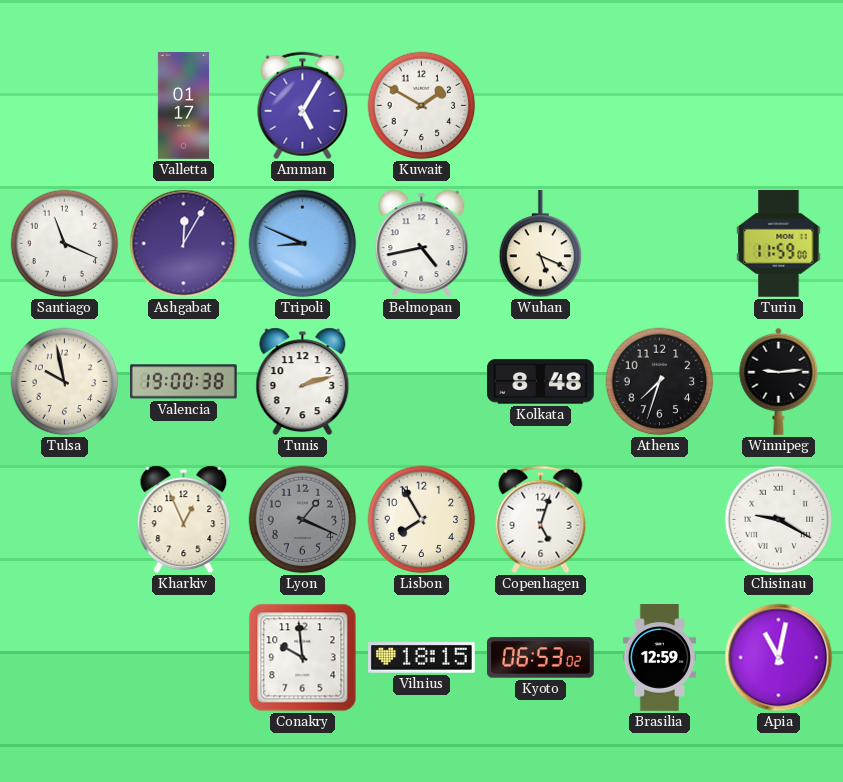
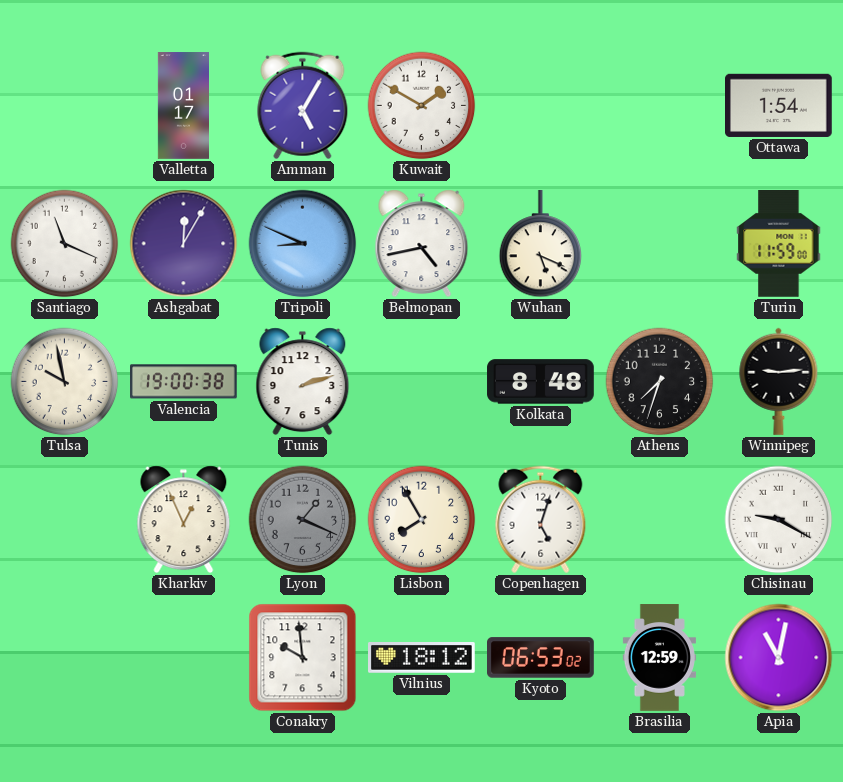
Ottawa: none -> 1:54 (779, 105)
Vilnius: 18:15 -> 18:12 (422, 658)
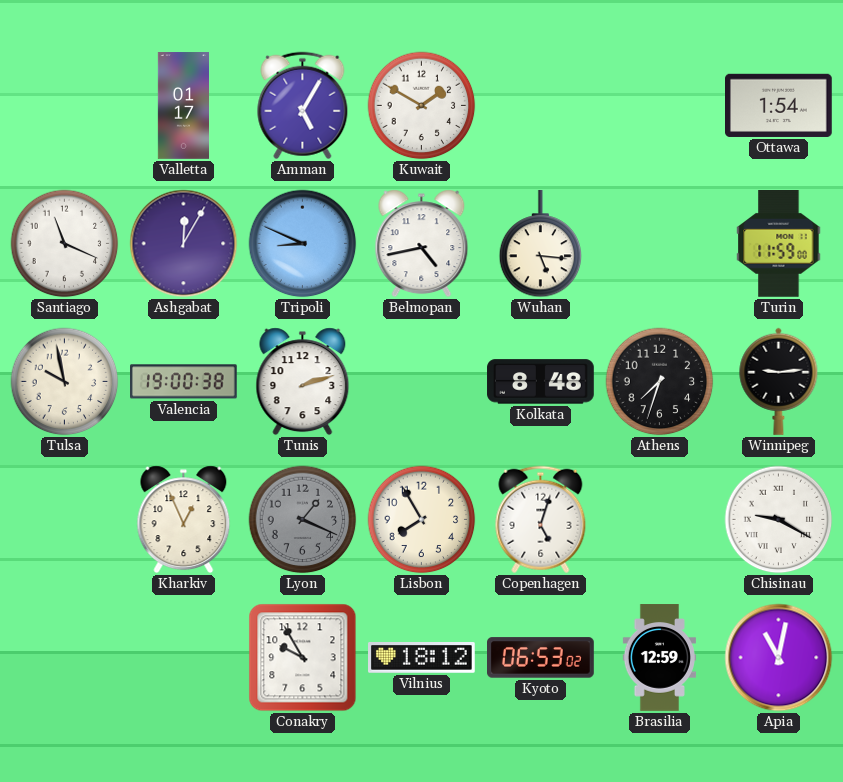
Wuhan: 5:19 -> 5:16 (541, 245)
Conakry: 9:59 -> 9:55 (303, 658)
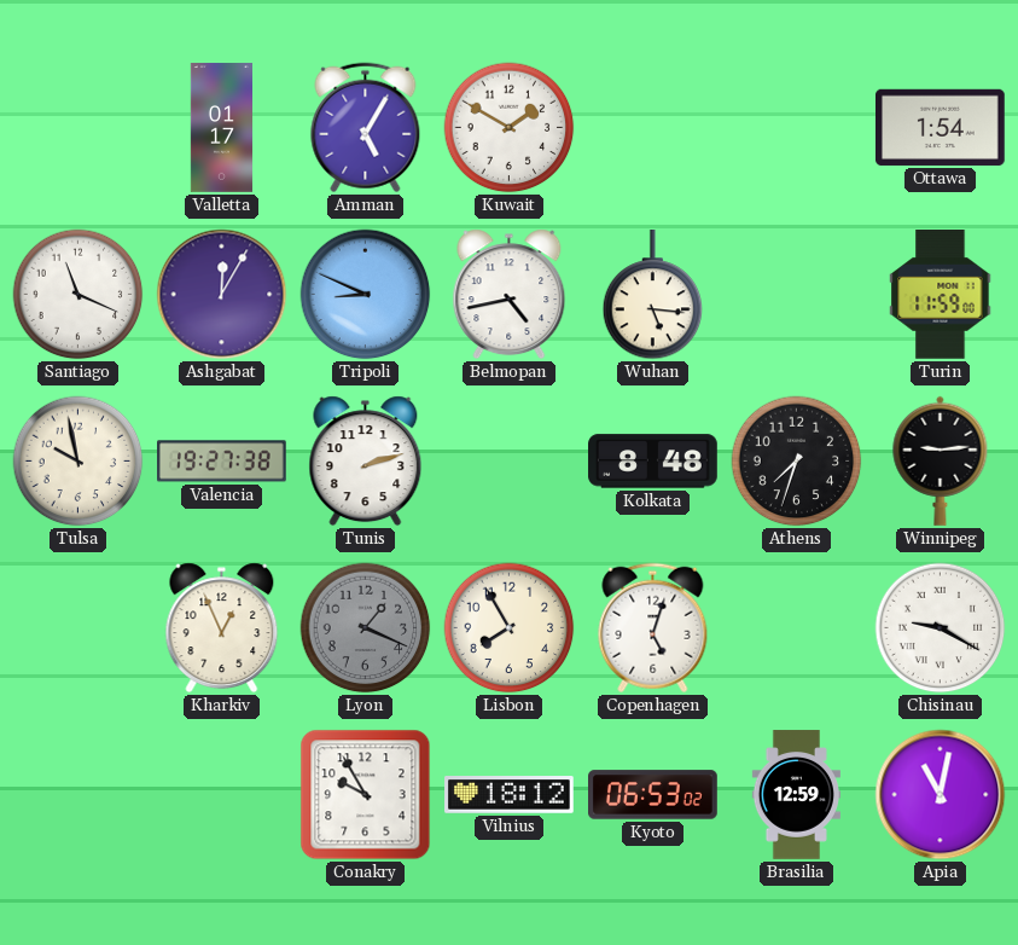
Valencia: 19:00 -> 19:27 (222, 462)
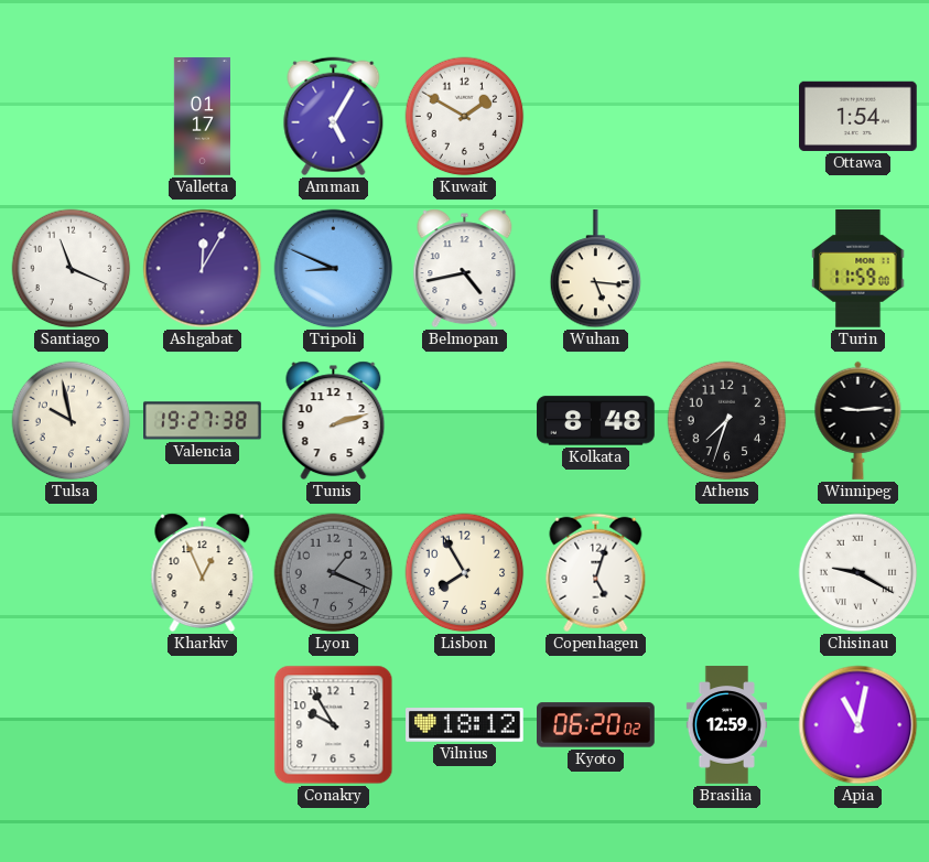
Kyoto: 06:53 -> 06:20 (596, 725)
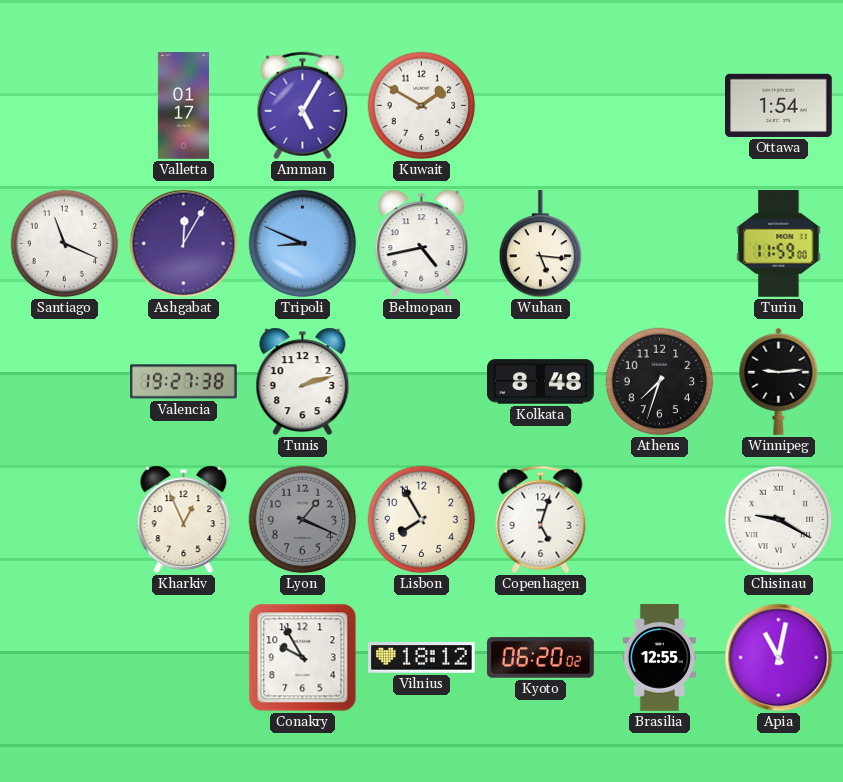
Tulsa: 9:58 -> none (72, 421)
Brasilia: 12:59 -> 12:55 (659, 658)
